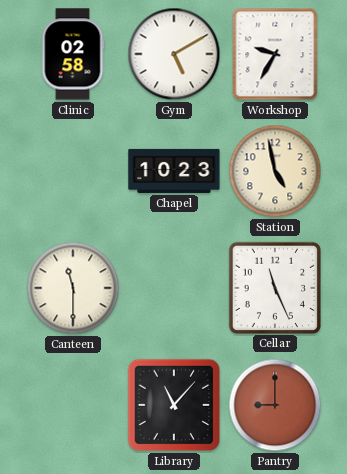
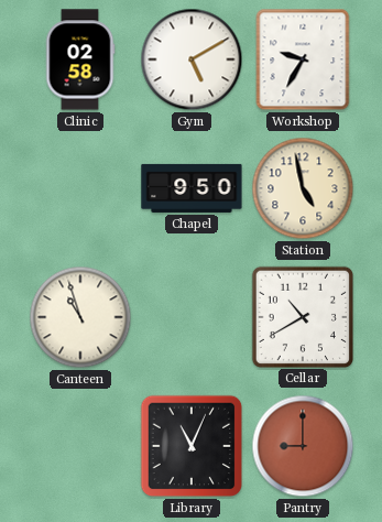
Chapel: 10:23 -> 9:50 (192, 188)
Canteen: 11:30 -> 10:57 (80, 317)
Cellar: 11:26 -> 10:40 (302, 316)
Library: 11:07 -> 11:04 (192, 446)
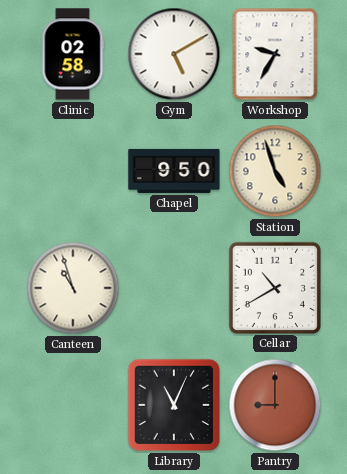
Station: 4:58 -> 4:57 (275, 171)
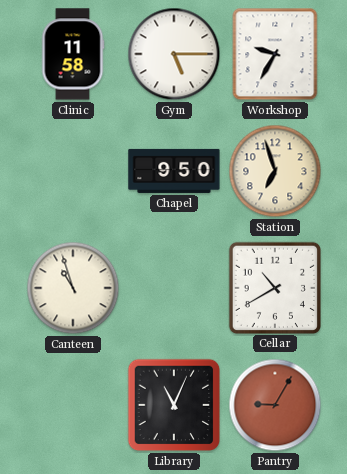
Clinic: 02:58 -> 11:58 (73, 54)
Gym: 5:10 -> 5:15 (174, 54)
Station: 4:57 -> 6:57 (275, 171)
Pantry: 9:00 -> 9:05 (275, 405)
